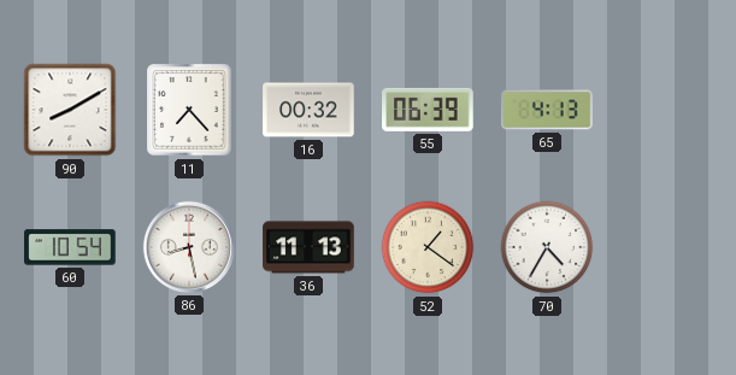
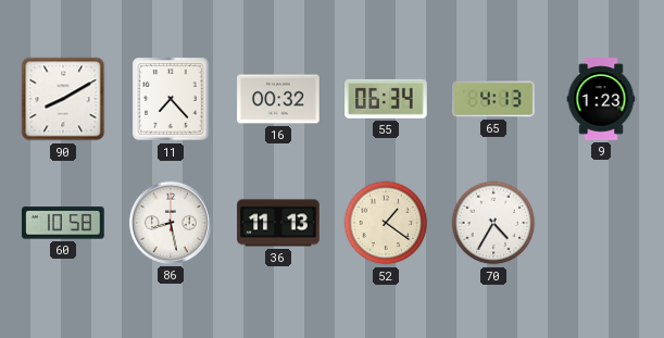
55: 06:39 -> 06:34 (386, 99)
9: none -> 1:23 (601, 99)
60: 10:54 -> 10:58 (63, 223)
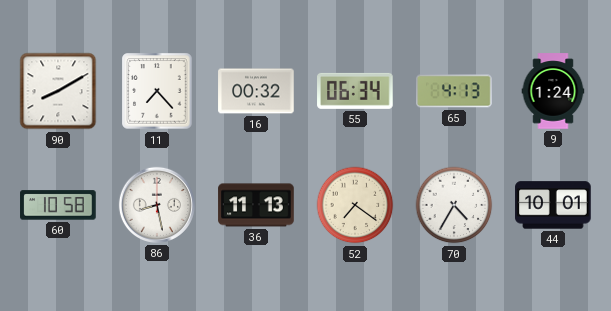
9: 1:23 -> 1:24 (553, 91)
52: 1:21 -> 7:21 (355, 205)
44: none -> 10:01 (553, 205)
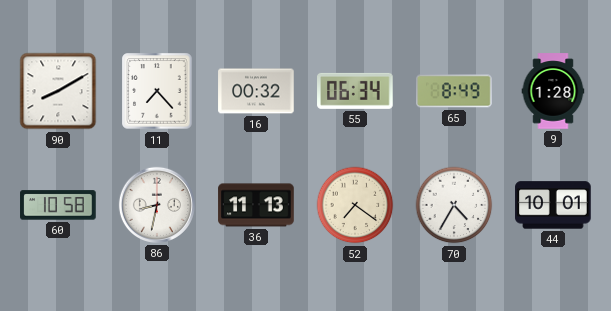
65: 4:13 -> 8:49 (454, 91)
9: 1:24 -> 1:28 (553, 91)
86: 8:28 -> 8:32 (157, 205)
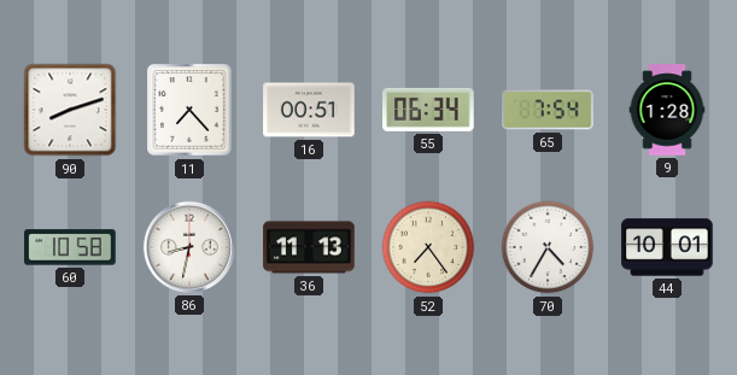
90: 8:10 -> 8:12 (70, 110)
16: 00:32 -> 00:51 (309, 110)
65: 8:49 -> 7:54 (548, 110)
52: 7:21 -> 7:24 (428, 247)
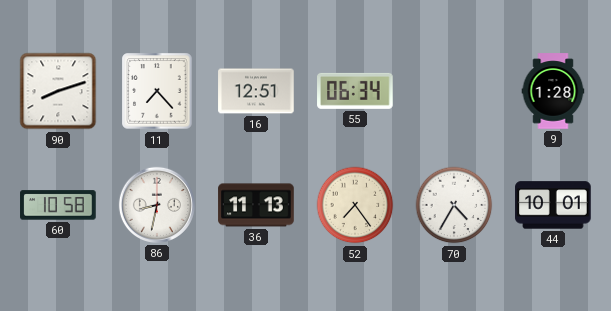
16: 00:51 -> 12:51 (256, 91)
65: 7:54 -> none (548, 110)
